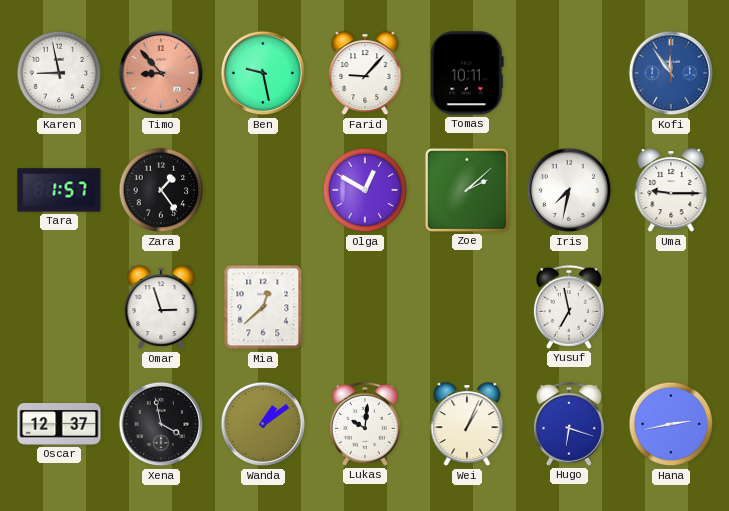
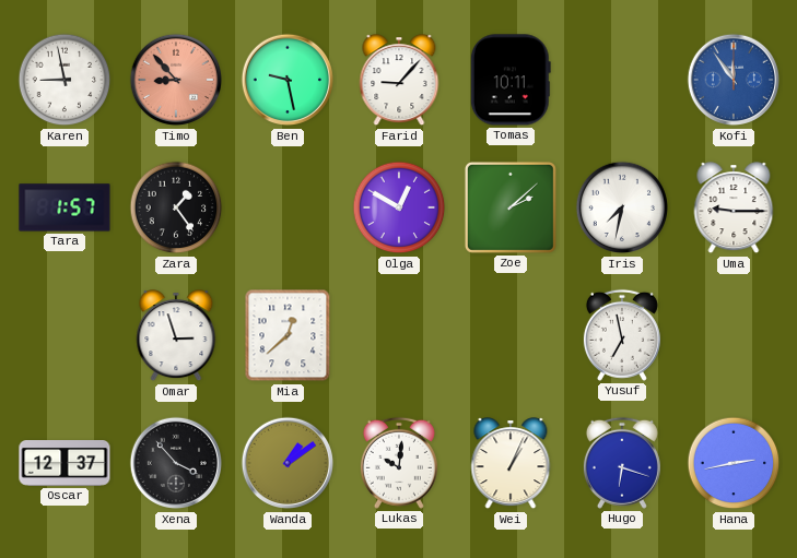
Xena: 3:58 -> 3:53 (176, 463)
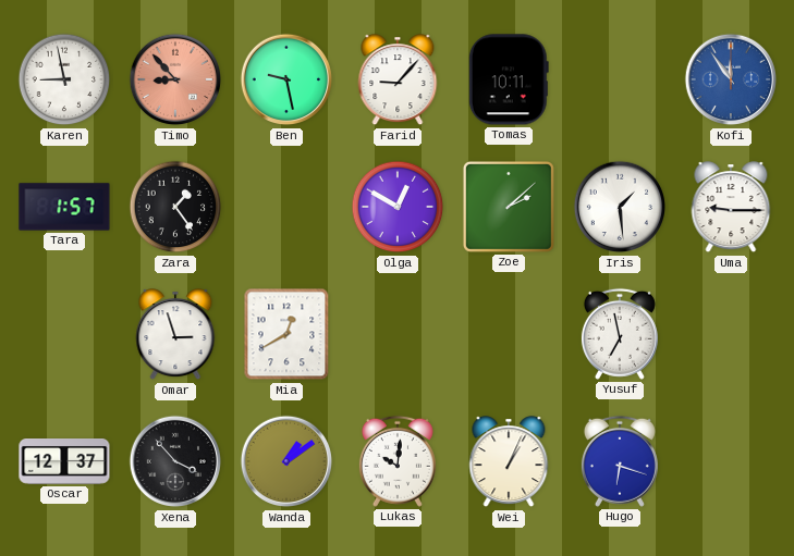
Iris: 7:32 -> 1:29 (620, 207)
Mia: 12:38 -> 12:40 (286, 334)
Hana: 2:43 -> none (734, 463)
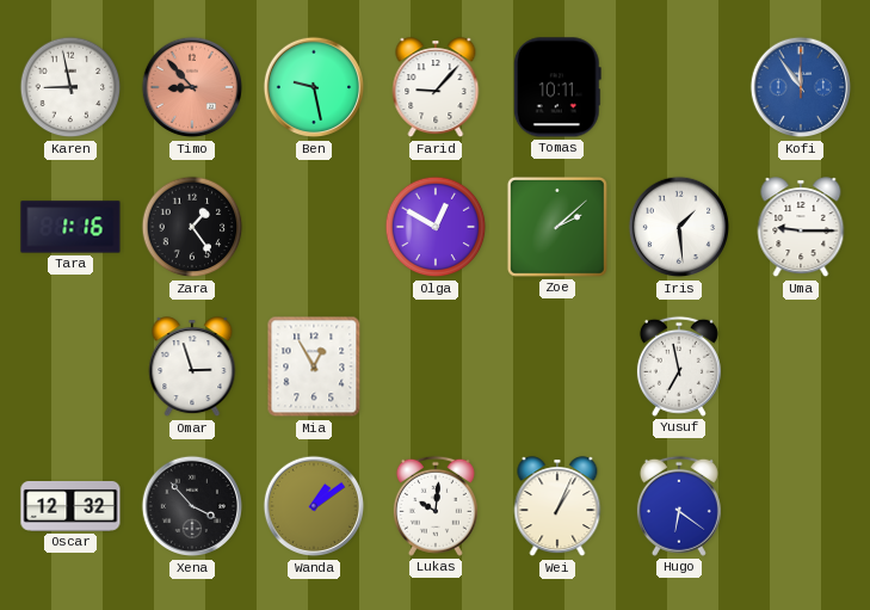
Tara: 1:57 -> 1:16 (70, 227)
Mia: 12:40 -> 12:55 (314, 366)
Oscar: 12:37 -> 12:32 (70, 507)
Hugo: 6:18 -> 6:21 (679, 506)
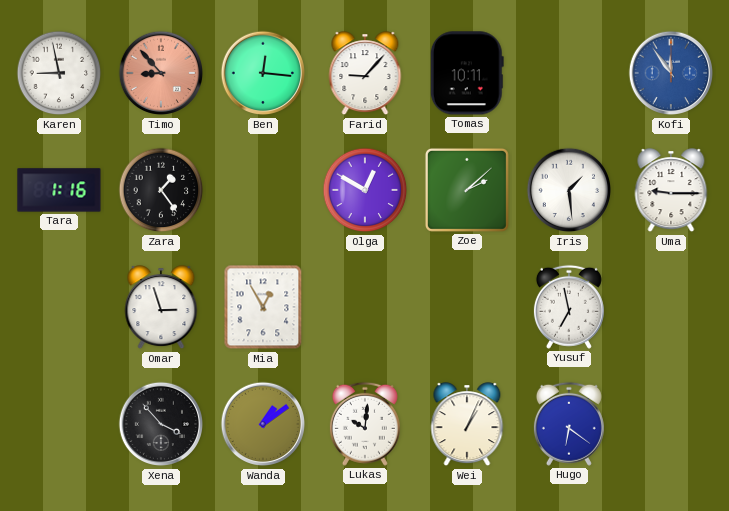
Ben: 9:28 -> 12:16 (263, 73)
Oscar: 12:32 -> none (70, 507)
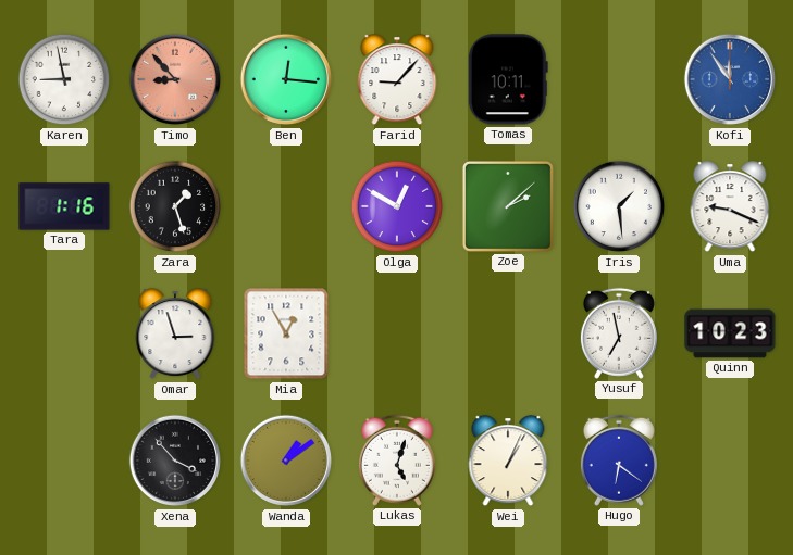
Zara: 1:24 -> 1:27 (175, 206)
Uma: 9:15 -> 9:19 (730, 207)
Quinn: none -> 10:23 (730, 333)
Lukas: 10:01 -> 5:03 (397, 461)
